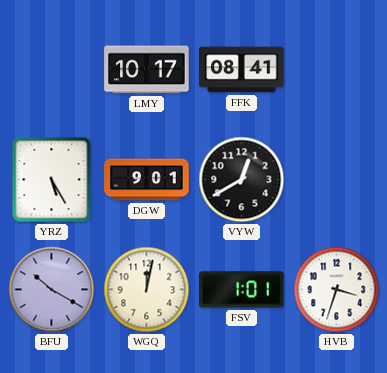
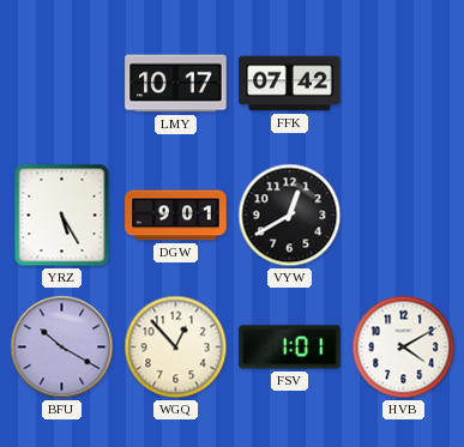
FFK: 08:41 -> 07:42 (290, 84)
WGQ: 12:02 -> 12:53 (176, 348)
HVB: 3:33 -> 4:10 (404, 348)
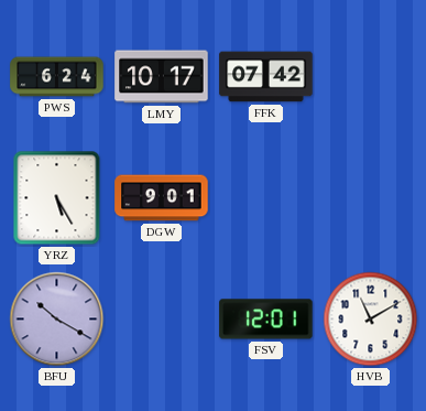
PWS: none -> 6:24 (57, 77)
VYW: 12:40 -> none (290, 216)
WGQ: 12:53 -> none (176, 348)
FSV: 1:01 -> 12:01 (266, 320)
HVB: 4:10 -> 11:10 (371, 320)
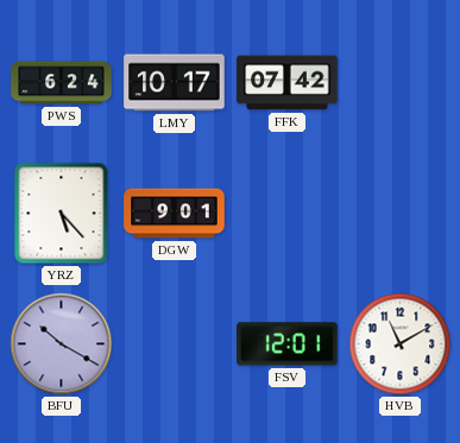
YRZ: 5:25 -> 5:23 (62, 214)
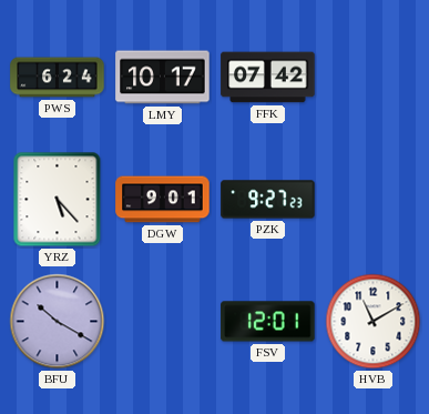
PZK: none -> 9:27 (268, 200)
